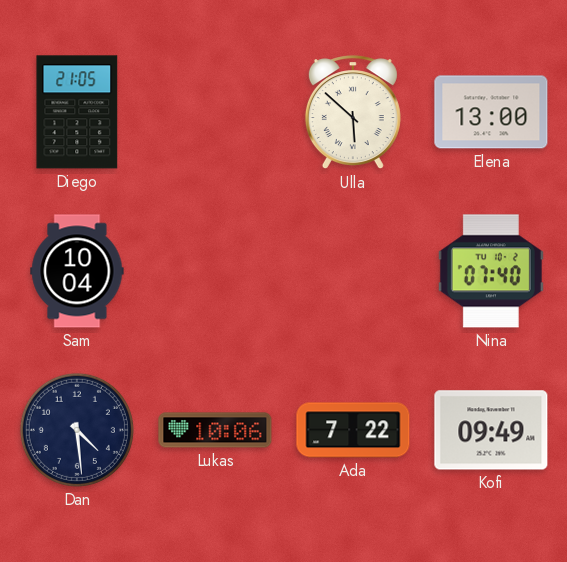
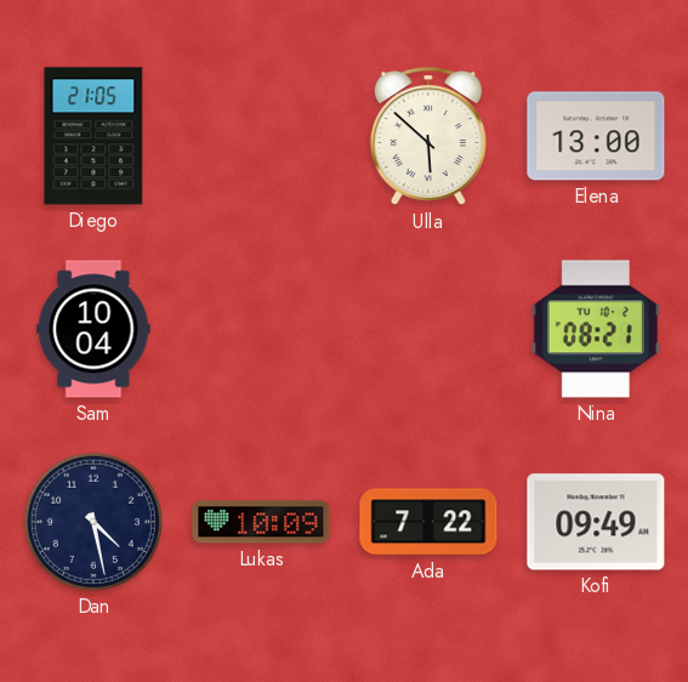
Nina: 07:40 -> 08:21 (596, 329)
Dan: 4:29 -> 4:28 (93, 522)
Lukas: 10:06 -> 10:09 (261, 522)
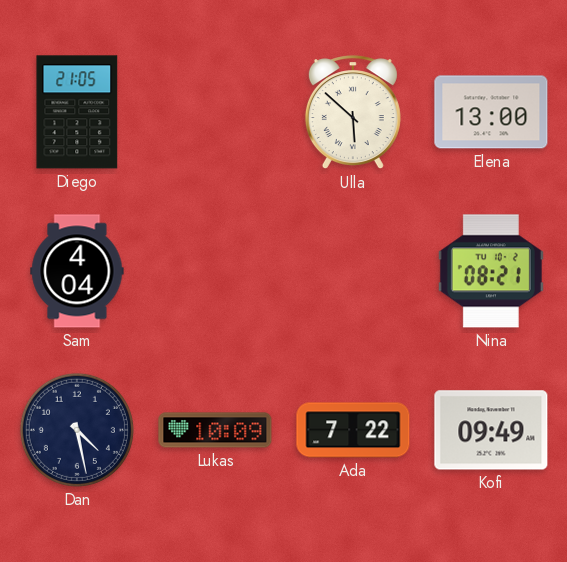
Sam: 10:04 -> 4:04 (77, 271)
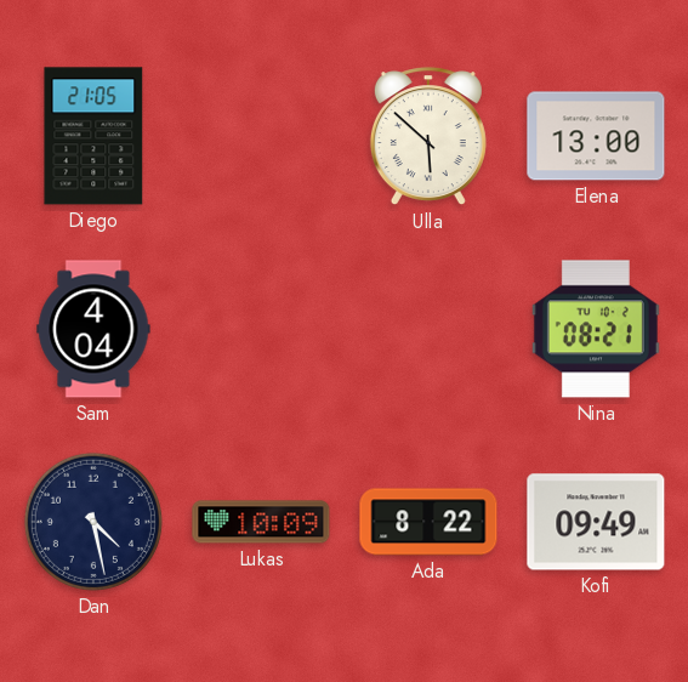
Ada: 7:22 -> 8:22 (428, 522)
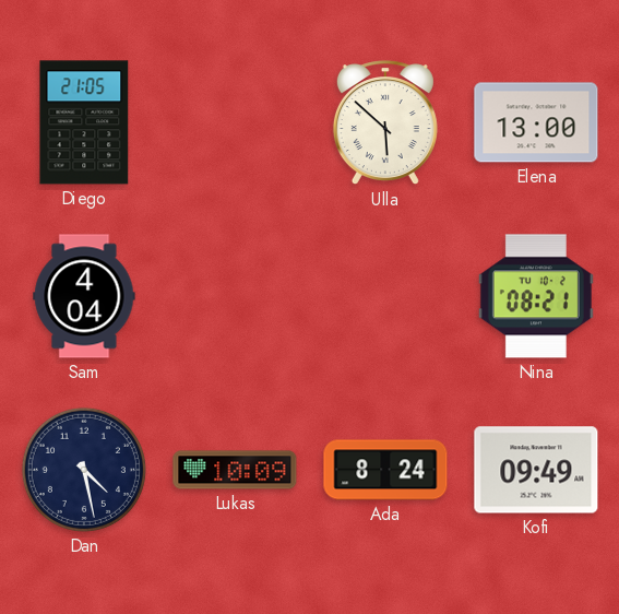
Ada: 8:22 -> 8:24 (385, 470)
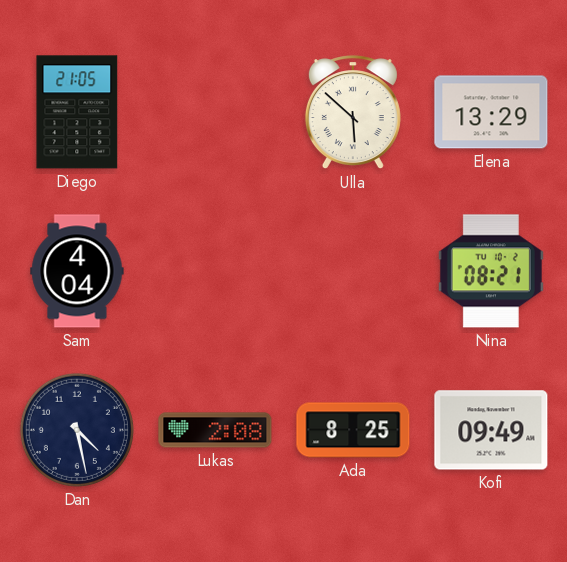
Elena: 13:00 -> 13:29 (491, 112)
Lukas: 10:09 -> 2:08 (215, 430)
Ada: 8:24 -> 8:25 (353, 430)
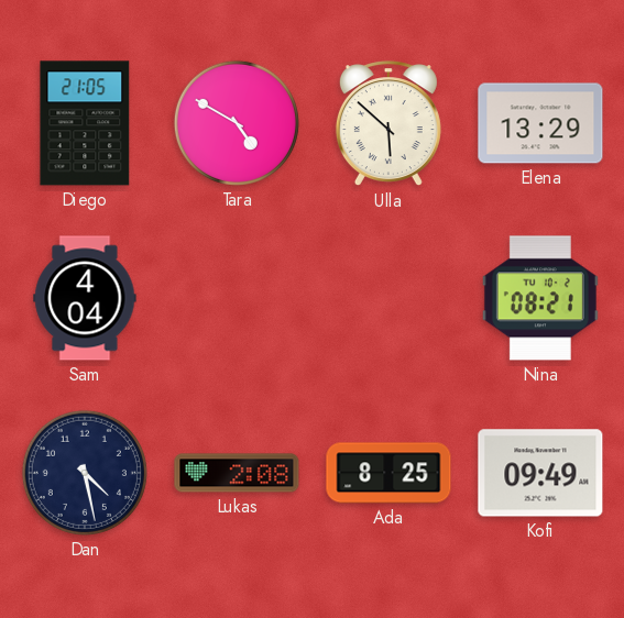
Tara: none -> 4:50 (237, 123)
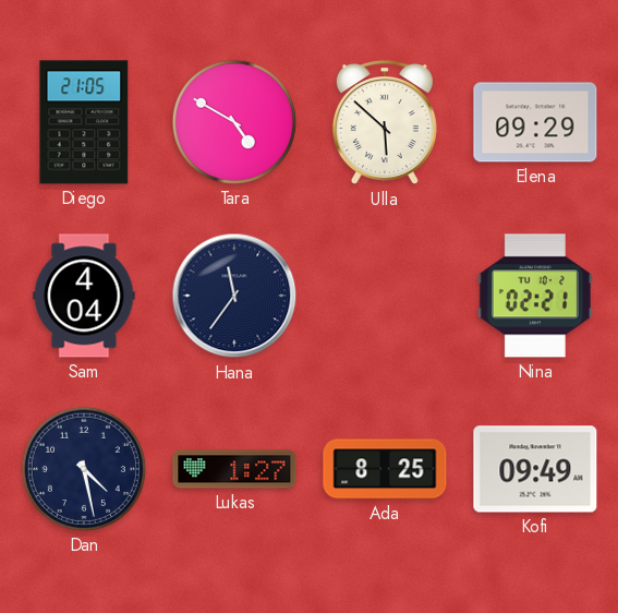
Elena: 13:29 -> 09:29 (535, 122)
Hana: none -> 11:36 (234, 296)
Nina: 08:21 -> 02:21 (535, 296)
Lukas: 2:08 -> 1:27 (234, 469)
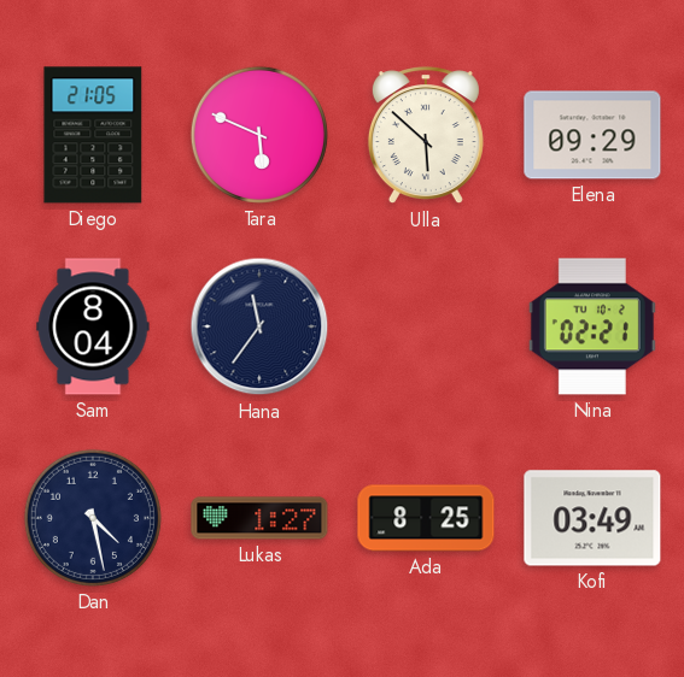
Tara: 4:50 -> 5:49 (259, 135)
Sam: 4:04 -> 8:04 (93, 326)
Kofi: 09:49 -> 03:49 (592, 518)
